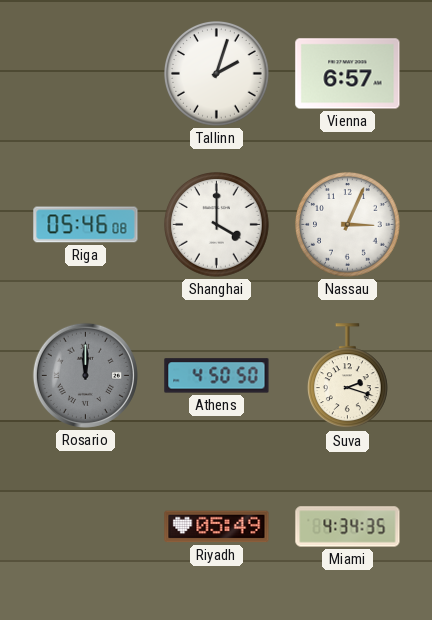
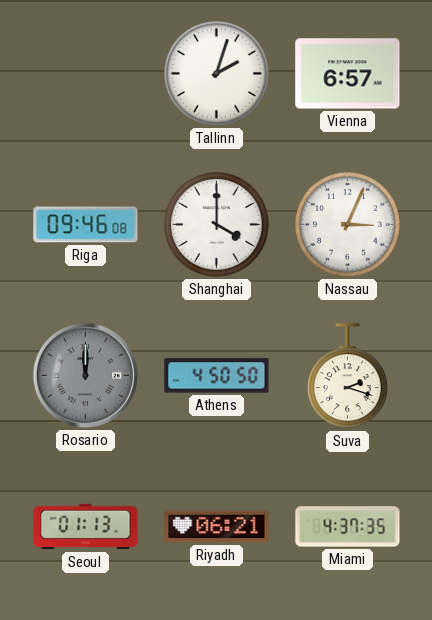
Riga: 05:46 -> 09:46 (86, 225)
Seoul: none -> 01:13 (86, 527)
Riyadh: 05:49 -> 06:21 (217, 527)
Miami: 4:34 -> 4:37 (348, 527)
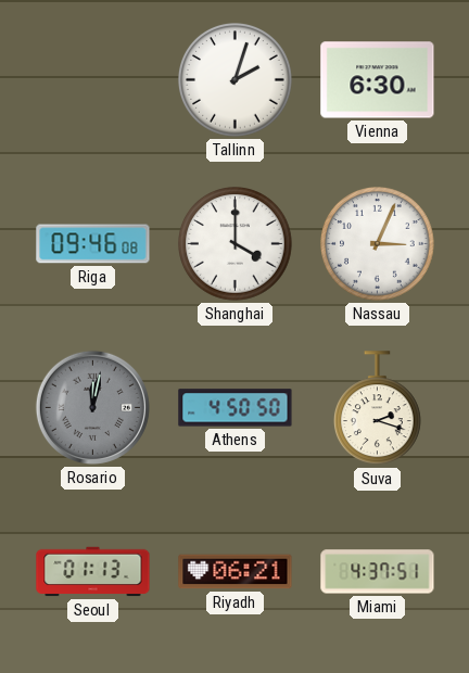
Vienna: 6:57 -> 6:30 (378, 80)
Rosario: 12:00 -> 12:02 (92, 407)
Miami: 4:37:35 -> 4:37:51 (378, 572)
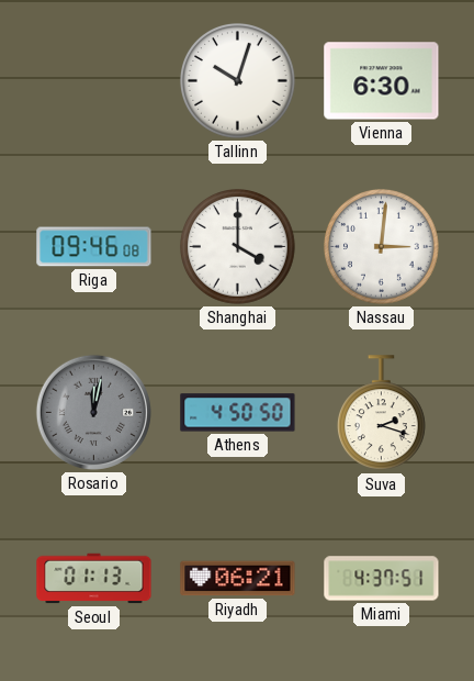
Tallinn: 2:03 -> 10:03 (238, 81)
Nassau: 3:04 -> 3:01 (382, 247)
